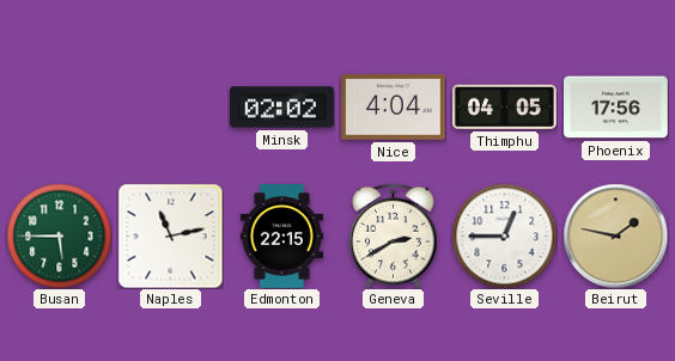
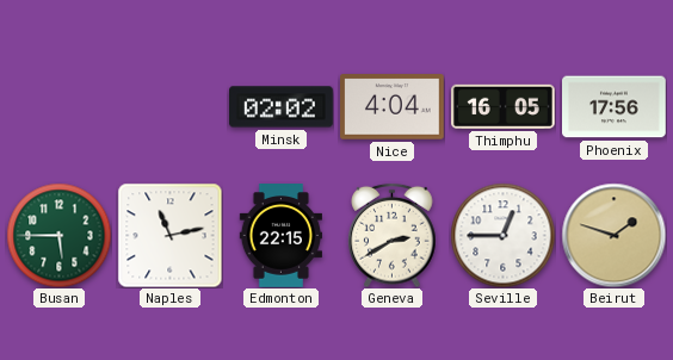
Thimphu: 04:05 -> 16:05 (504, 106)
Beirut: 1:47 -> 1:48 (613, 235)
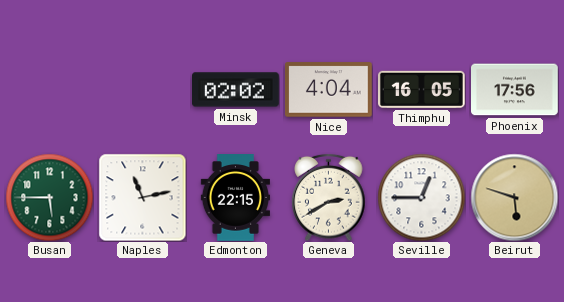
Beirut: 1:48 -> 5:48 (514, 197)
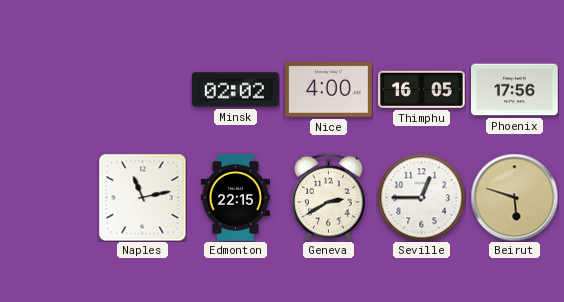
Nice: 4:04 -> 4:00 (329, 90)
Busan: 5:45 -> none (49, 197)
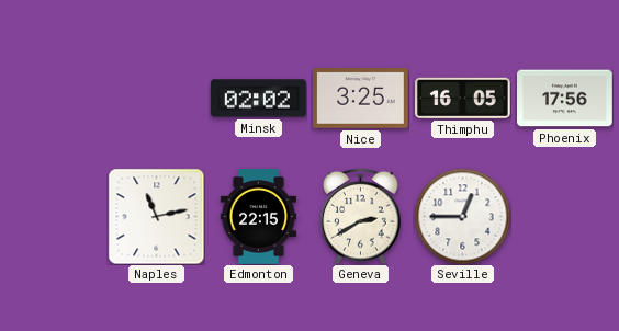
Nice: 4:00 -> 3:25 (361, 99)
Beirut: 5:48 -> none (514, 197)
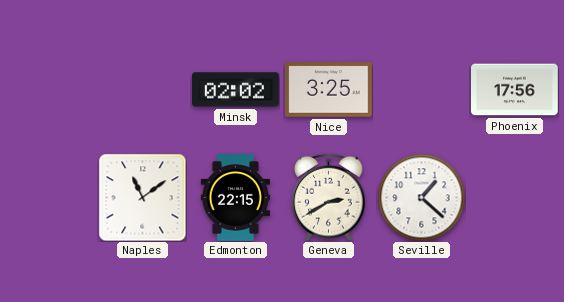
Thimphu: 16:05 -> none (463, 98)
Naples: 11:13 -> 11:09 (142, 197)
Seville: 12:45 -> 1:22 (421, 197)
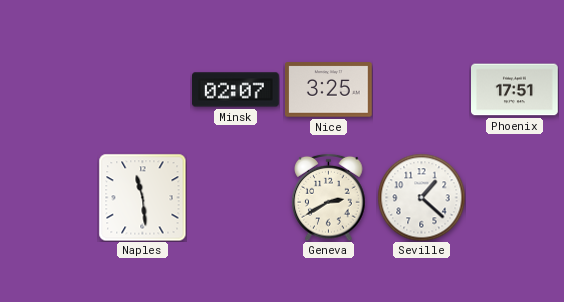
Minsk: 02:02 -> 02:07 (236, 90)
Phoenix: 17:56 -> 17:51 (515, 90)
Naples: 11:09 -> 11:29 (142, 197)
Edmonton: 22:15 -> none (235, 198)
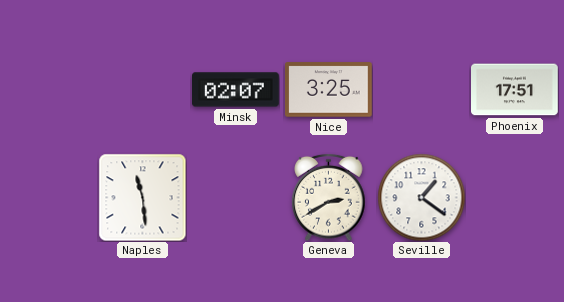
Seville: 1:22 -> 1:21 (421, 197)
